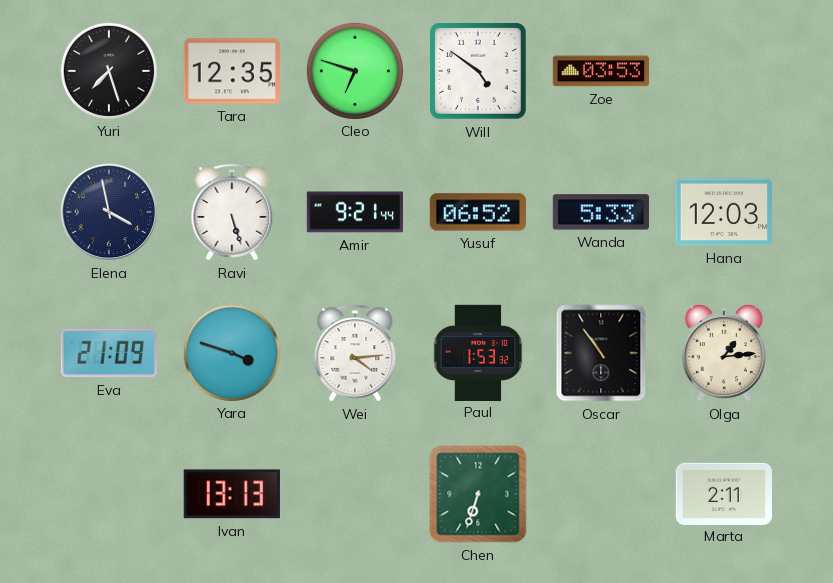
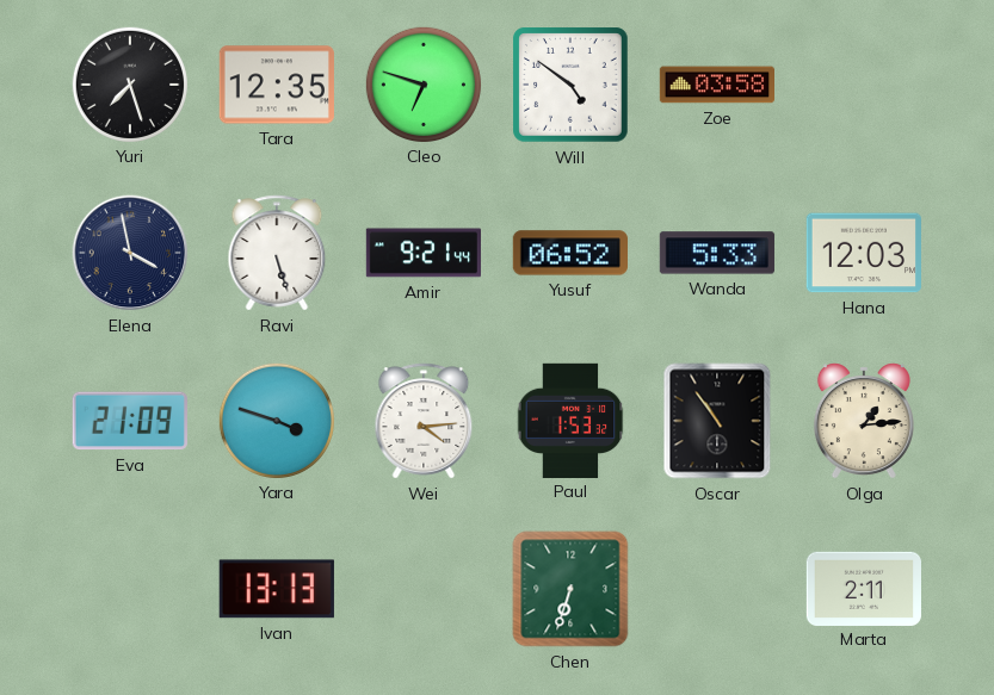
Zoe: 03:53 -> 03:58 (716, 85)
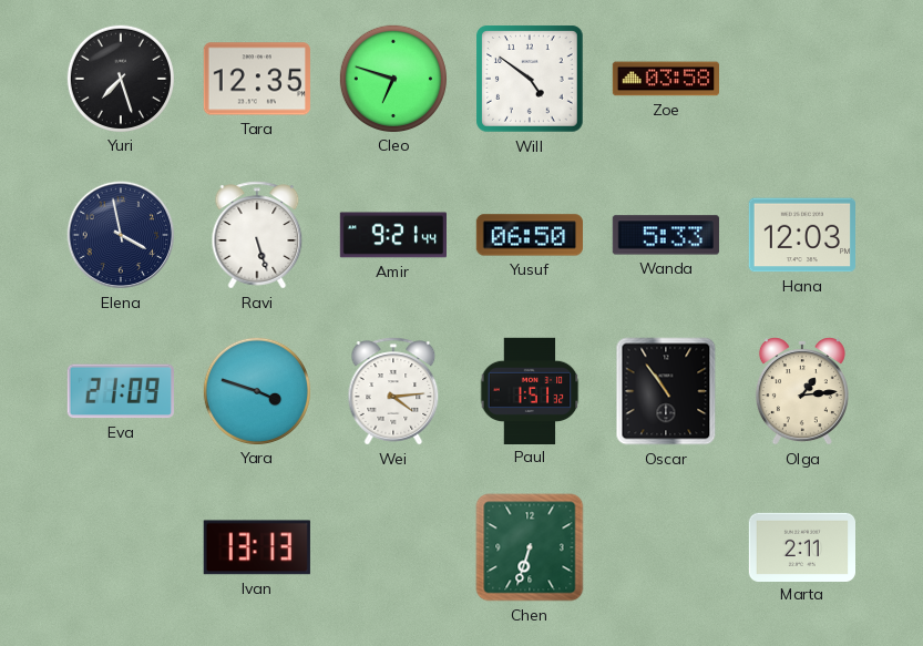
Yusuf: 06:52 -> 06:50 (529, 235)
Paul: 1:53 -> 1:51 (530, 390)
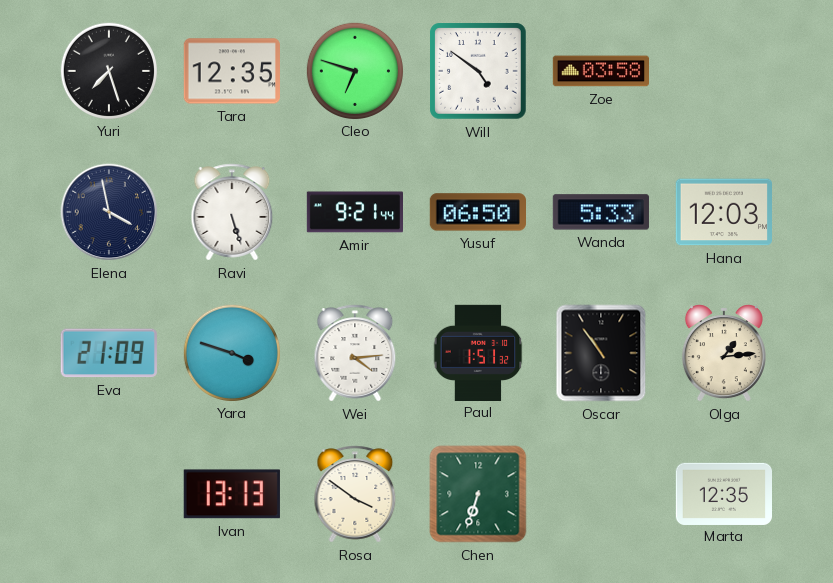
Rosa: none -> 3:51 (355, 494)
Marta: 2:11 -> 12:35 (723, 493)
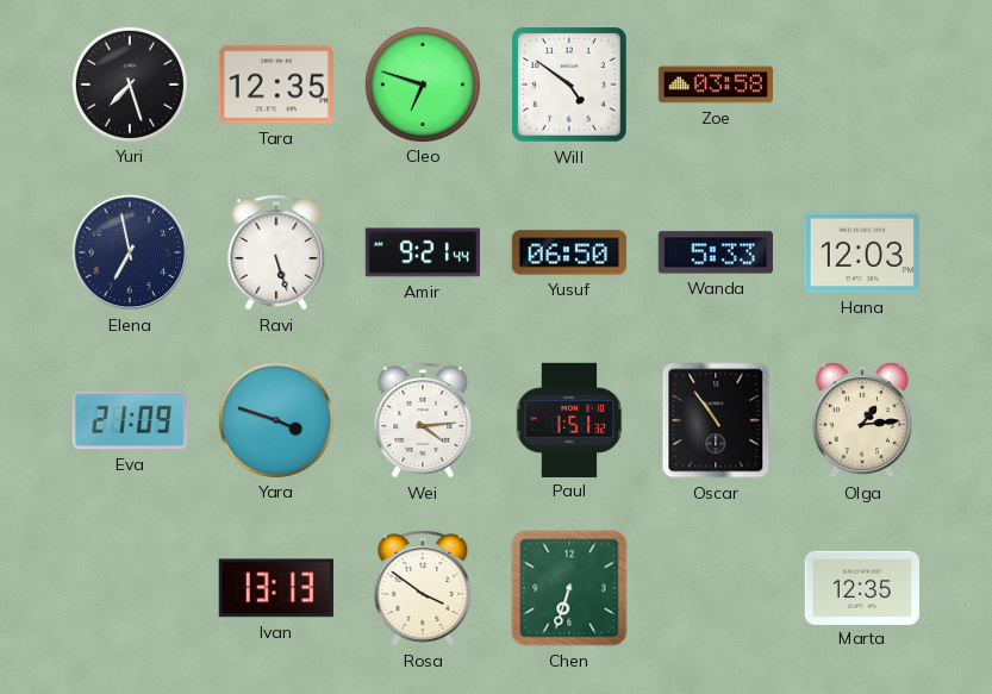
Elena: 3:58 -> 6:58 (130, 252)
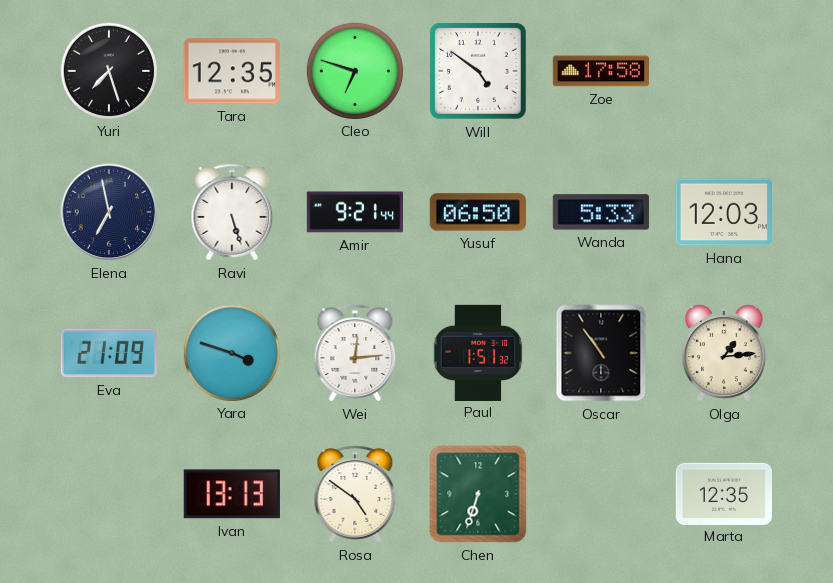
Zoe: 03:58 -> 17:58 (600, 71)
Wei: 4:14 -> 12:14 (355, 353)
Rosa: 3:51 -> 4:51 (355, 494)
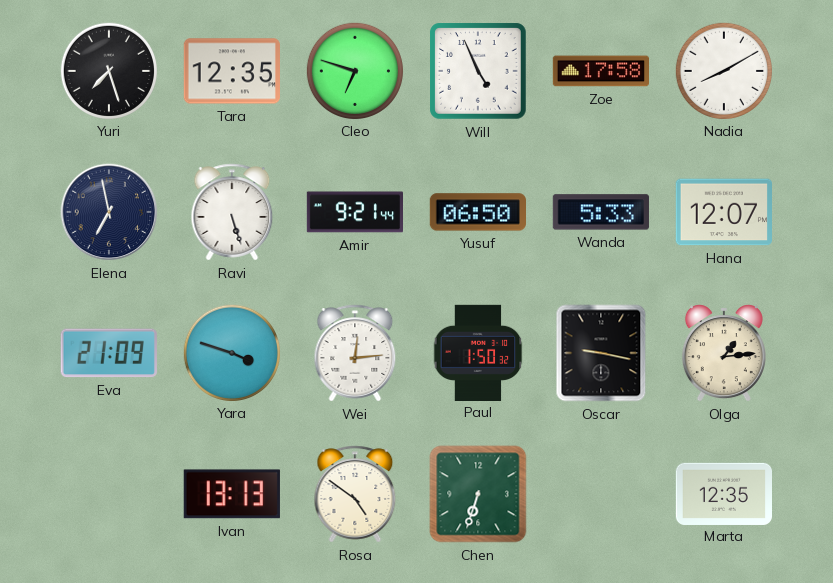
Will: 4:51 -> 4:56 (478, 71)
Nadia: none -> 8:10 (723, 70)
Hana: 12:03 -> 12:07 (723, 212)
Paul: 1:51 -> 1:50 (478, 352)
Oscar: 10:54 -> 9:17 (601, 353)
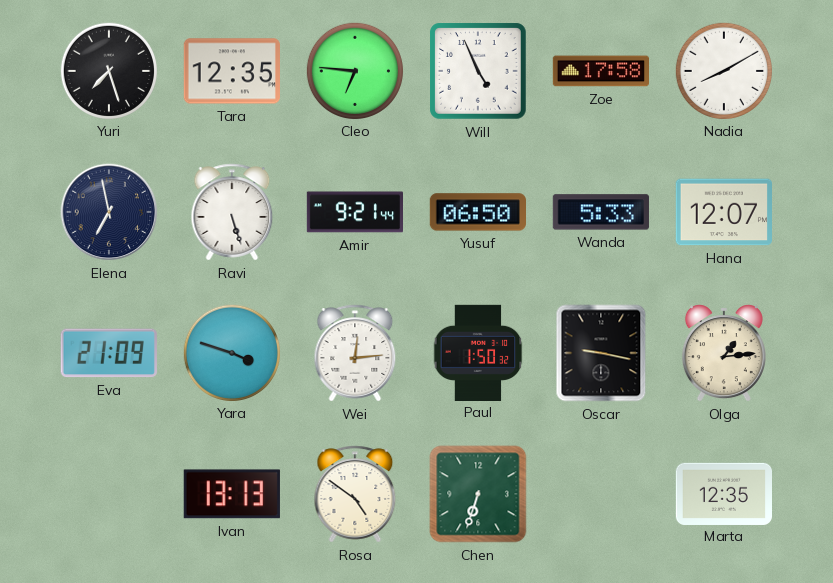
Cleo: 6:48 -> 6:46 (354, 70)
